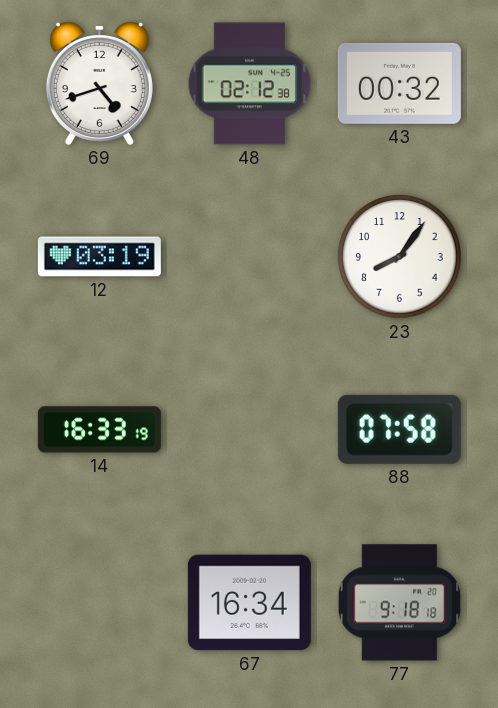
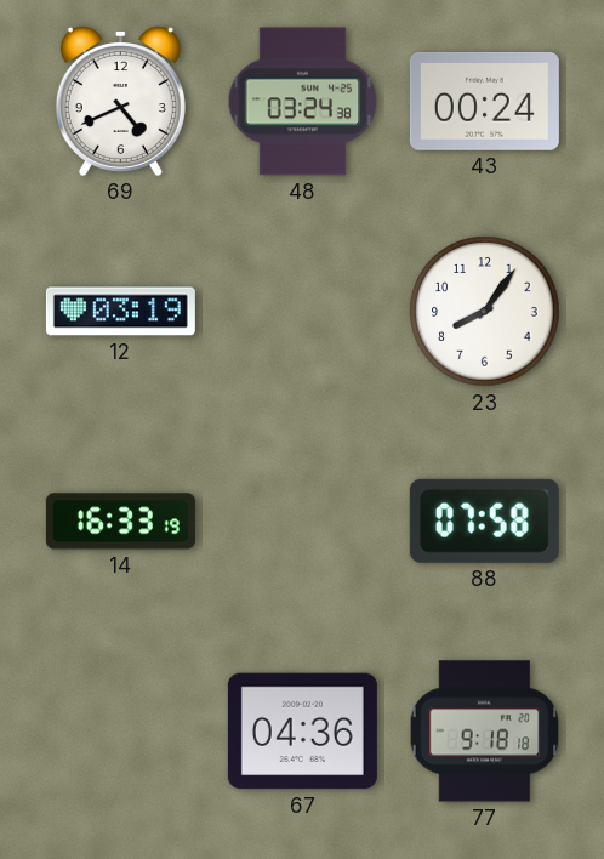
69: 4:42 -> 4:41 (120, 101)
48: 02:12 -> 03:24 (303, 102)
43: 00:32 -> 00:24 (484, 101)
67: 16:34 -> 04:36 (302, 732)
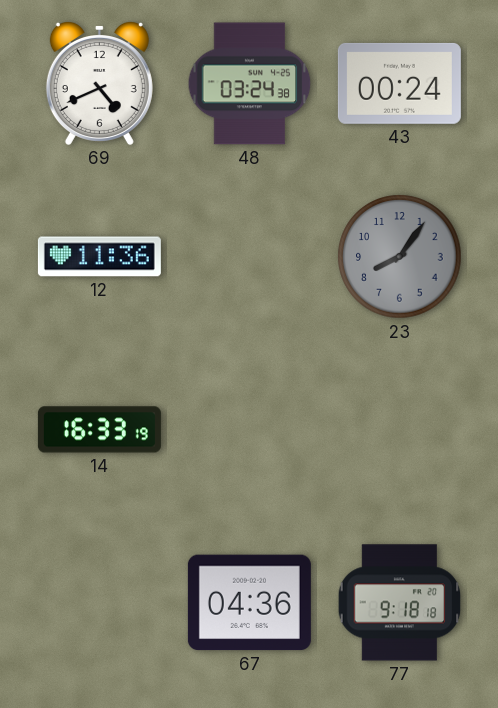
12: 03:19 -> 11:36 (99, 257)
23 dial: white -> grey (400, 257)
88: 07:58 -> none (484, 520)
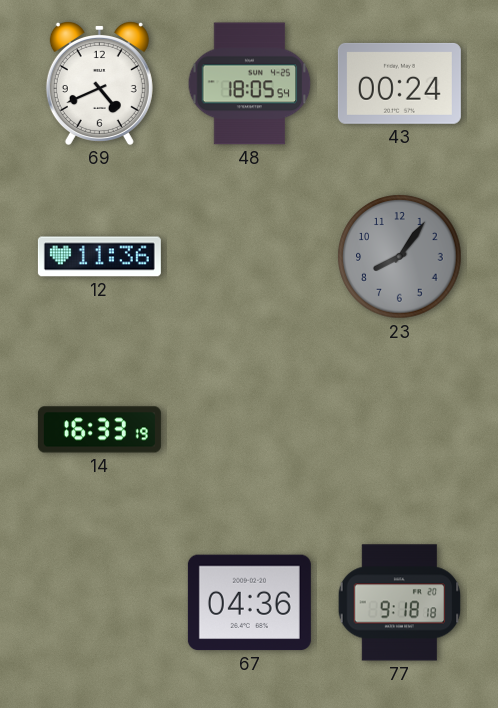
48: 03:24 -> 18:05 (250, 84)
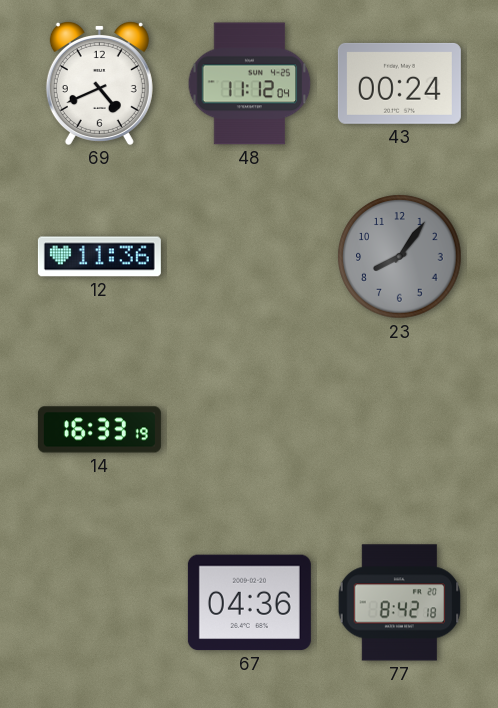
48: 18:05 -> 11:12 (250, 84)
77: 9:18 -> 8:42 (400, 603)
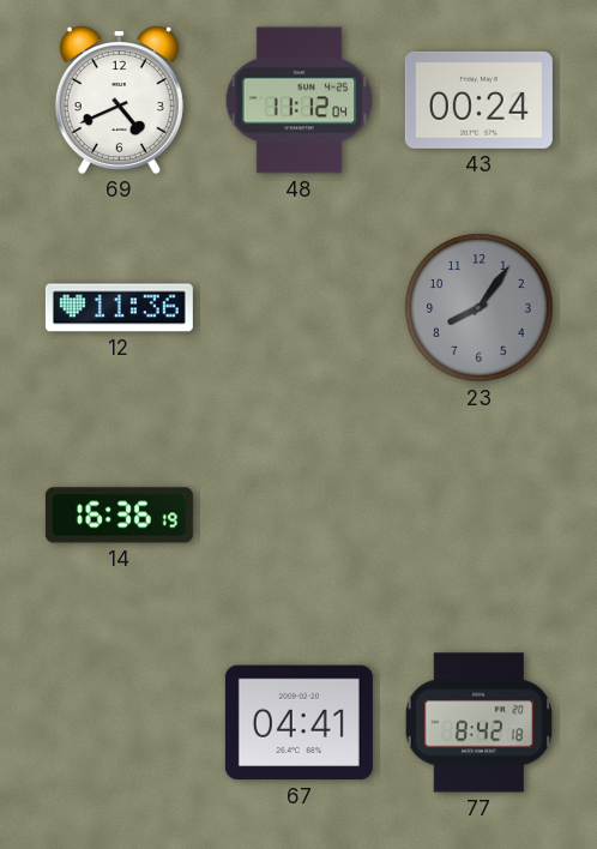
14: 16:33 -> 16:36 (119, 516)
67: 04:36 -> 04:41 (298, 723)
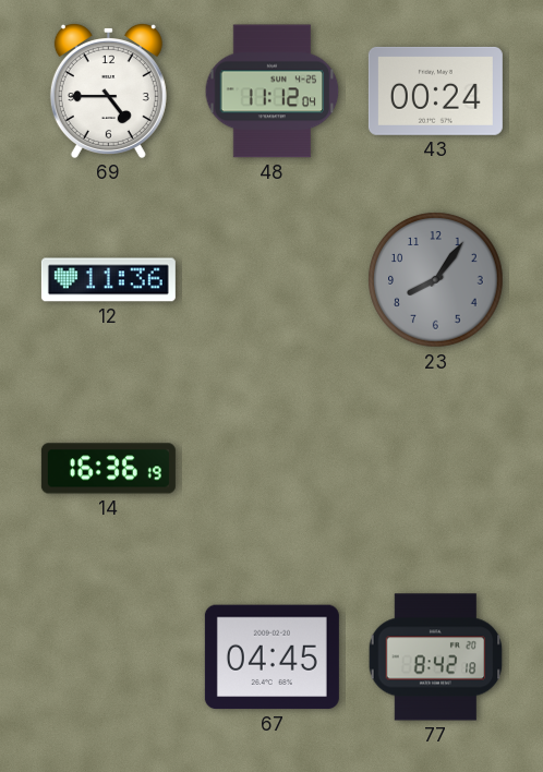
69: 4:41 -> 4:45 (108, 91)
67: 04:41 -> 04:45 (271, 658)
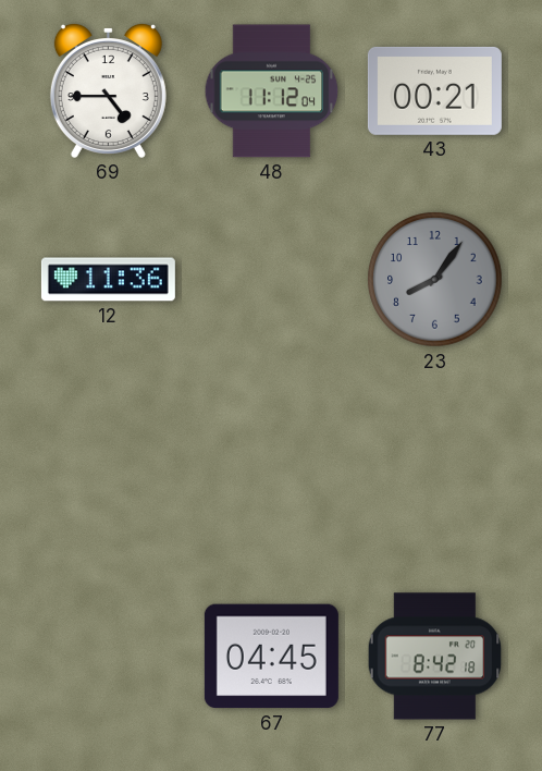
43: 00:24 -> 00:21 (434, 90)
14: 16:36 -> none (108, 469)
